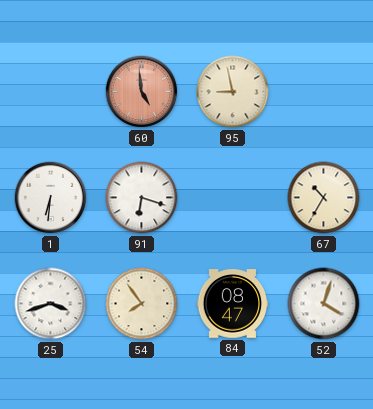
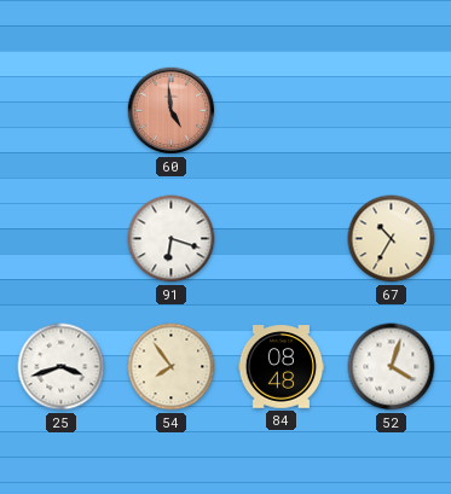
95: 8:58 -> none (233, 92)
1: 6:31 -> none (51, 198)
84: 08:47 -> 08:48 (282, 367)
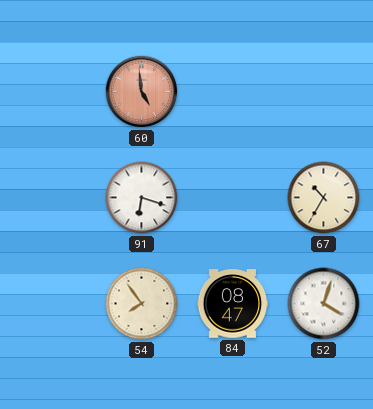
25: 3:42 -> none (62, 367)
84: 08:48 -> 08:47 (233, 304)
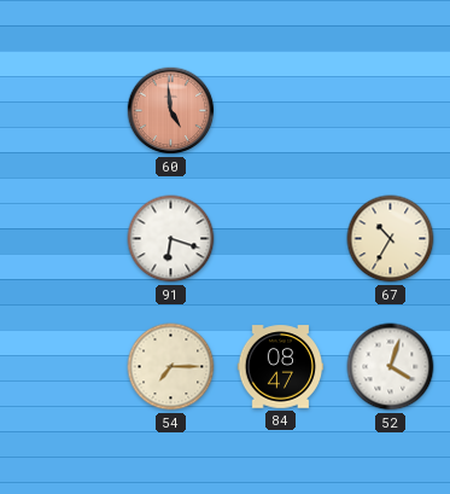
54: 7:54 -> 7:15 (171, 367)
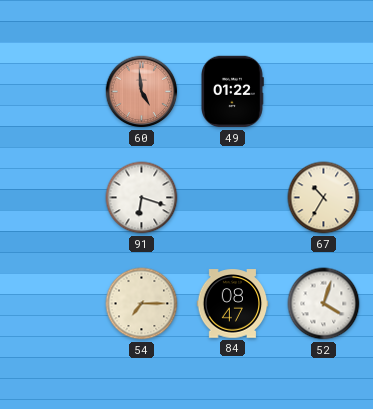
49: none -> 01:22 (233, 92)
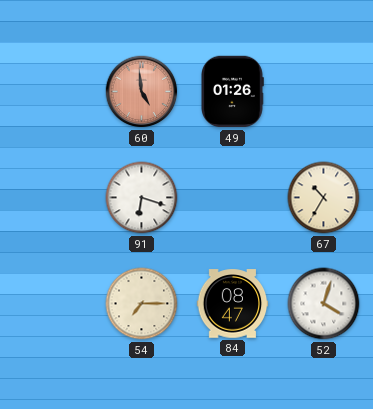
49: 01:22 -> 01:26 (233, 92)
